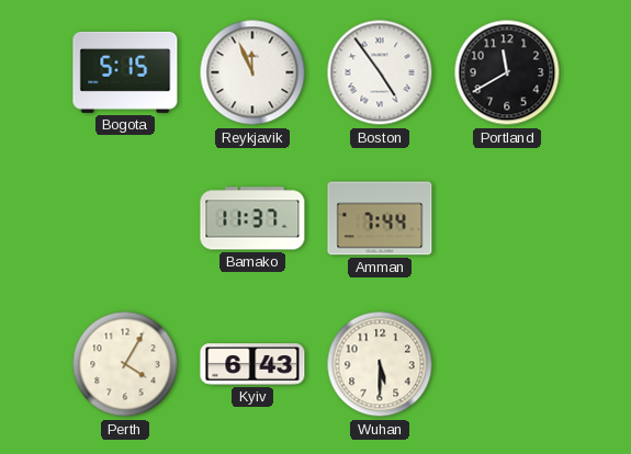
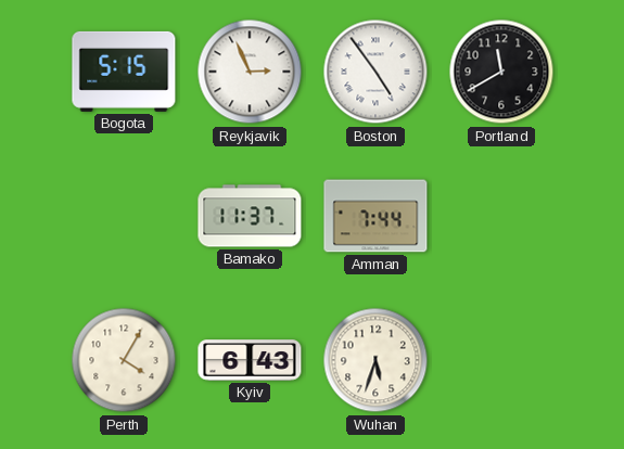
Reykjavik: 11:56 -> 2:56 (250, 72)
Wuhan: 5:30 -> 5:33 (375, 360)
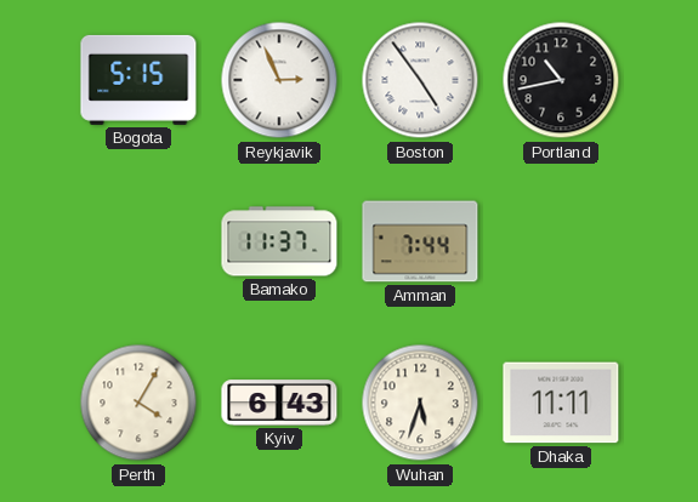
Portland: 11:40 -> 10:43 (561, 80)
Dhaka: none -> 11:11 (561, 403)
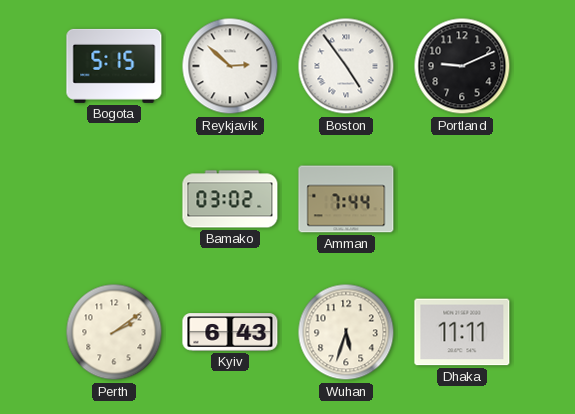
Reykjavik: 2:56 -> 2:52 (230, 66)
Portland: 10:43 -> 9:11 (462, 66)
Bamako: 11:37 -> 03:02 (230, 199)
Perth: 4:05 -> 2:09 (114, 332)
